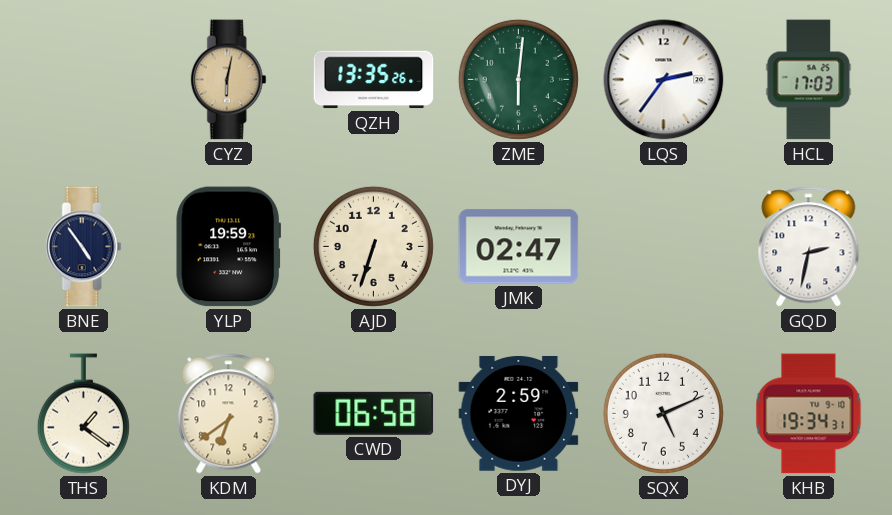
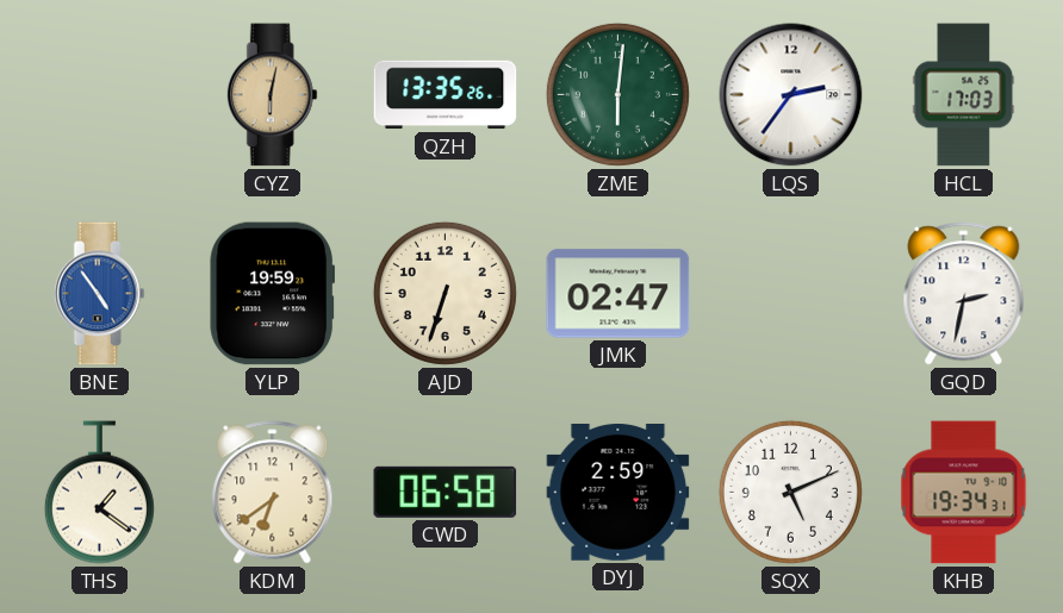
BNE dial: navy -> blue (99, 294)
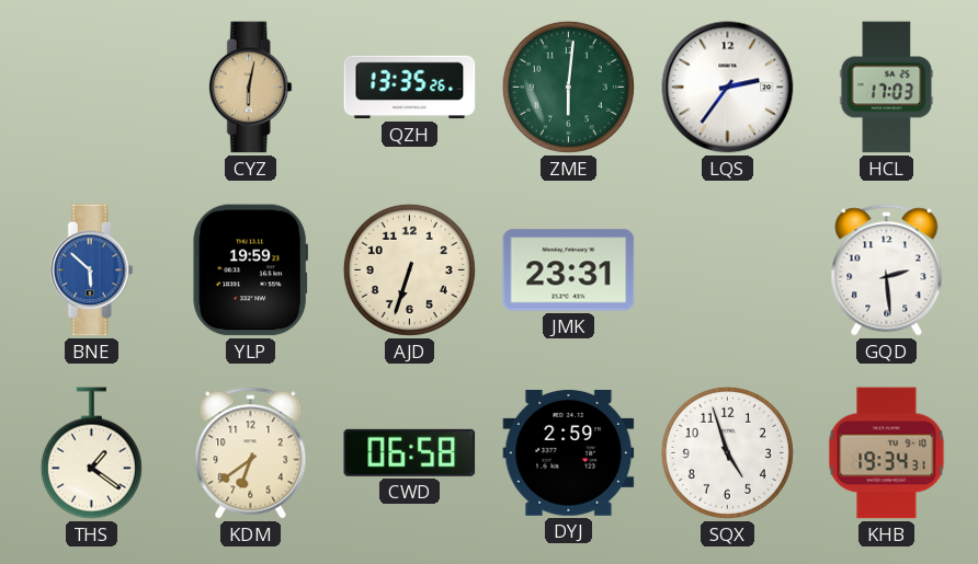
BNE: 4:54 -> 5:52 (91, 271)
JMK: 02:47 -> 23:31 (569, 271)
GQD: 2:32 -> 2:29 (887, 271)
SQX: 5:11 -> 4:57 (727, 452)
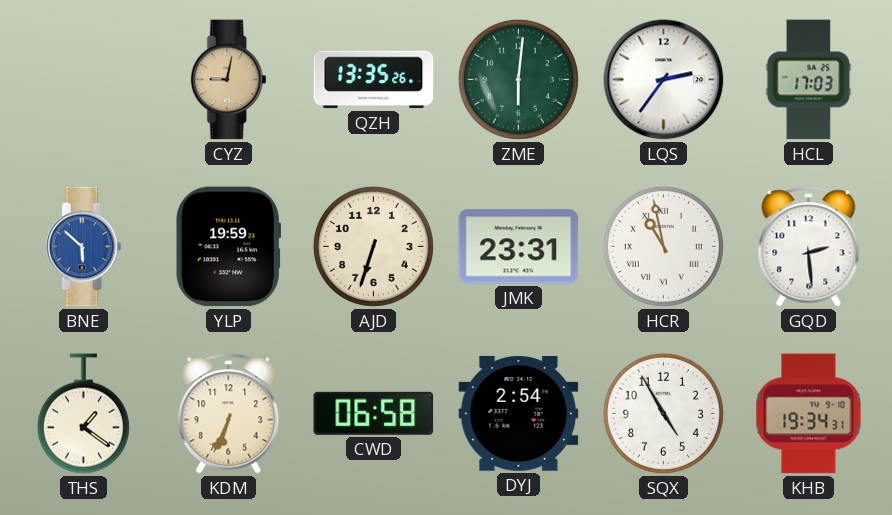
CYZ: 6:02 -> 9:02 (228, 80)
HCR: none -> 10:58 (663, 246)
KDM: 6:39 -> 6:34 (229, 414)
DYJ: 2:59 -> 2:54 (519, 413)
SQX: 4:57 -> 4:55 (663, 413)
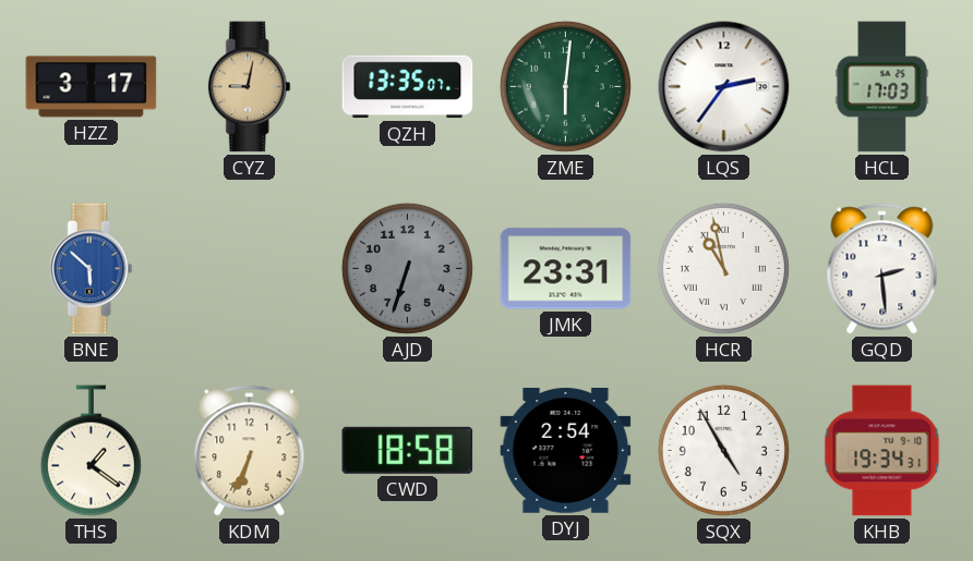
HZZ: none -> 3:17 (92, 87)
QZH: 13:35:26 -> 13:35:07 (408, 87)
YLP: 19:59 -> none (228, 247)
AJD dial: cream -> grey (407, 268)
CWD: 06:58 -> 18:58 (408, 450)
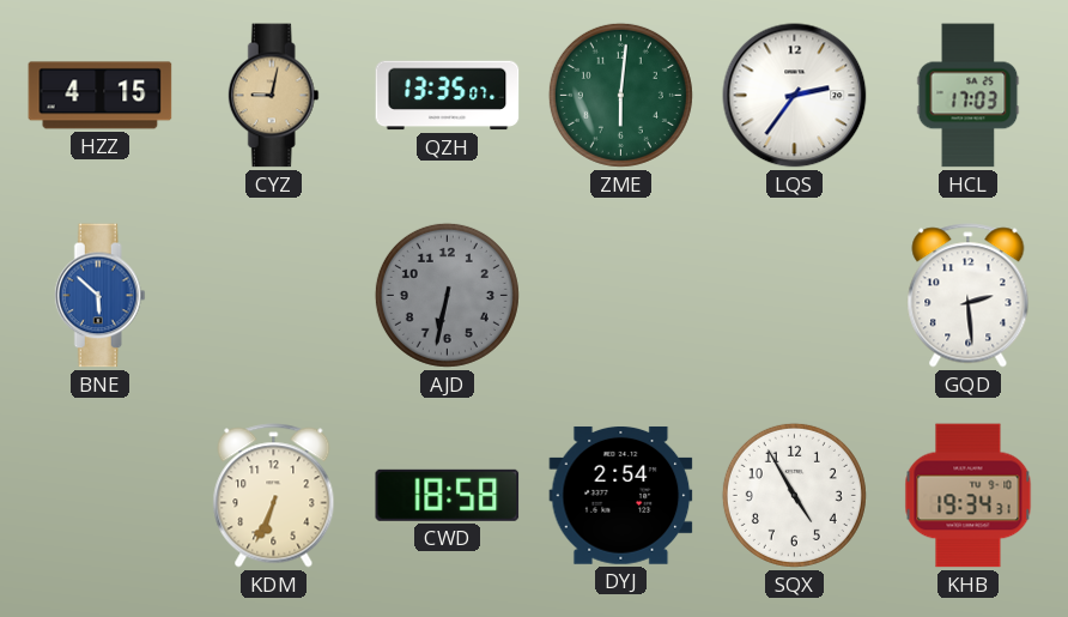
HZZ: 3:17 -> 4:15 (101, 96)
AJD: 6:33 -> 6:32 (447, 295)
JMK: 23:31 -> none (566, 269)
HCR: 10:58 -> none (723, 268)
THS: 1:21 -> none (91, 451)
